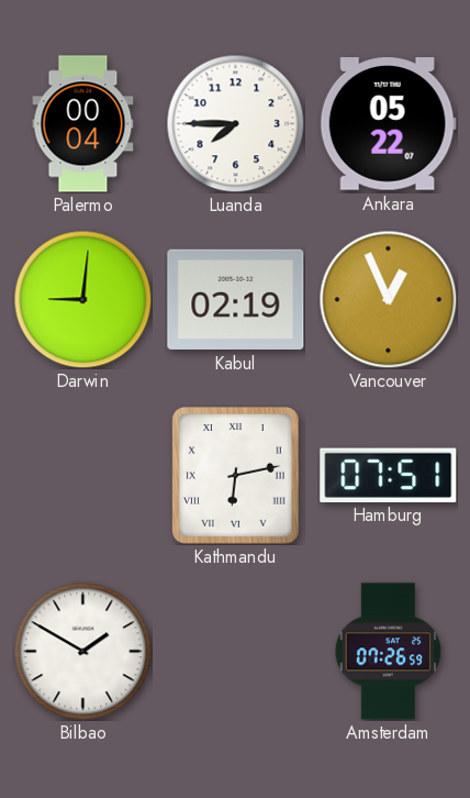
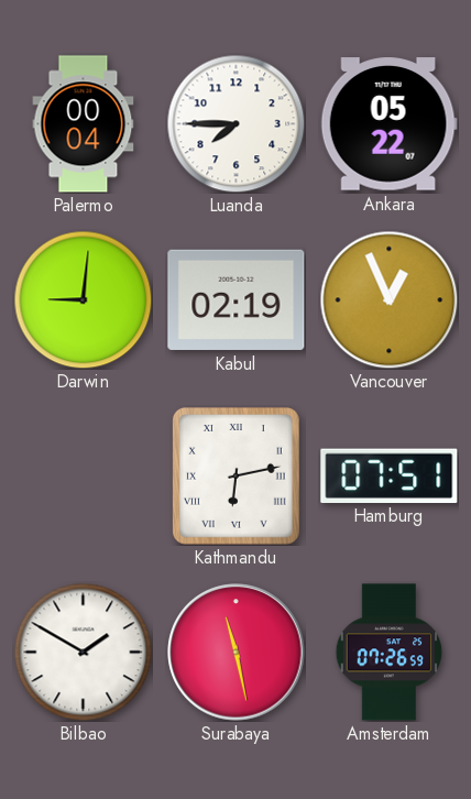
Surabaya: none -> 11:28 (237, 653)
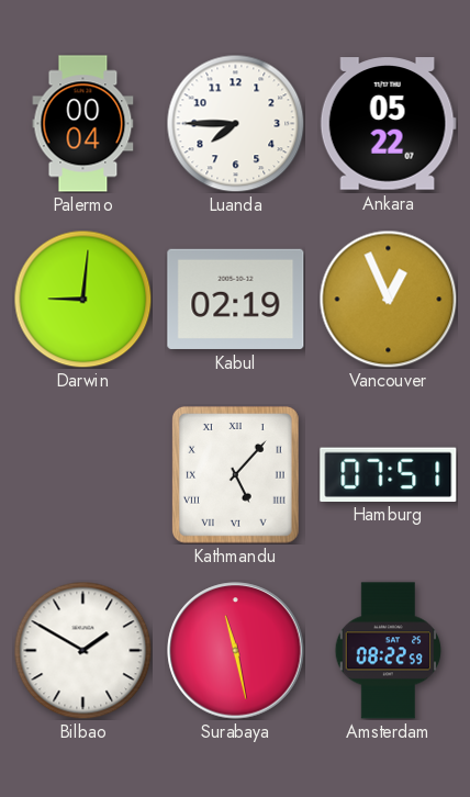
Kathmandu: 6:13 -> 5:07 (235, 474)
Amsterdam: 07:26 -> 08:22 (389, 651)
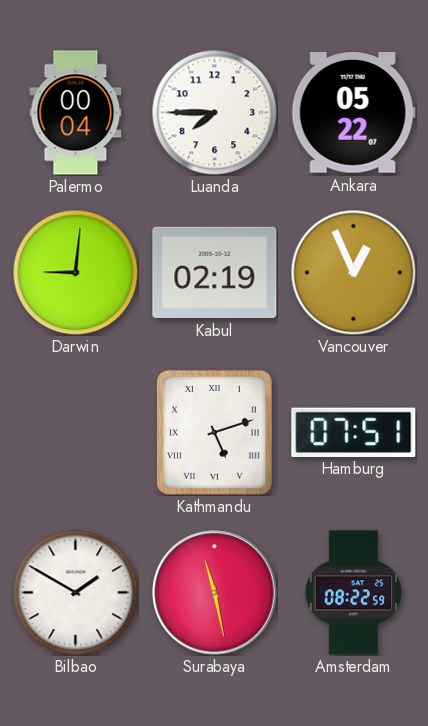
Kathmandu: 5:07 -> 5:12 (214, 432)
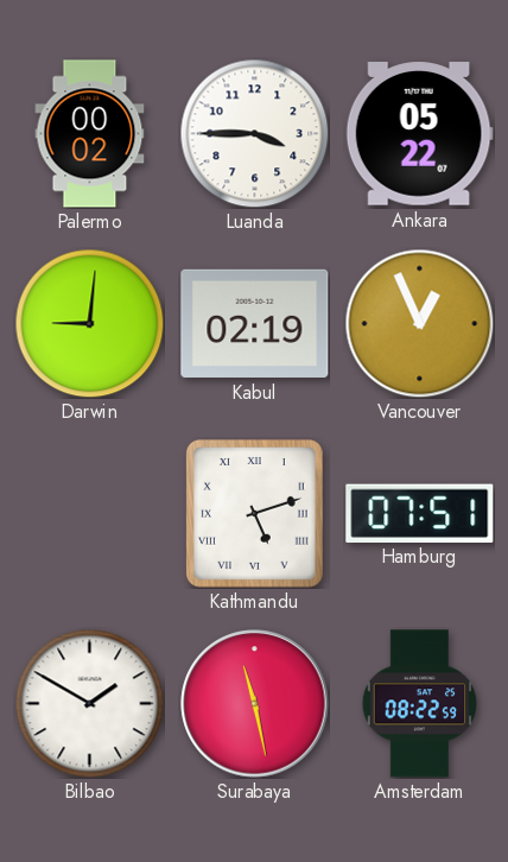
Palermo: 00:04 -> 00:02 (90, 134)
Luanda: 7:45 -> 3:45 (254, 133)
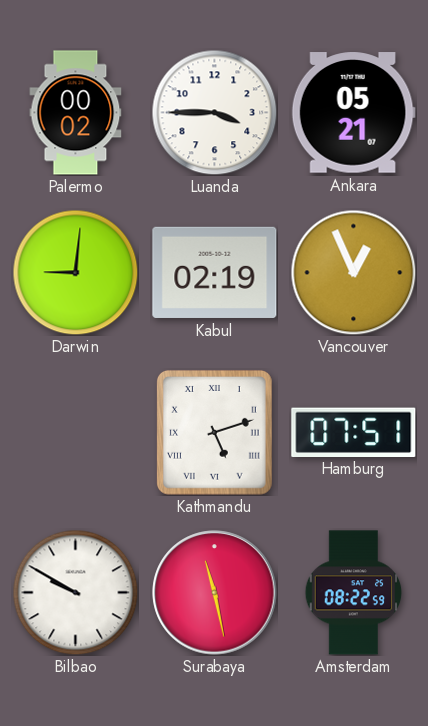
Ankara: 05:22 -> 05:21 (353, 113)
Bilbao: 1:50 -> 9:50 (75, 592)
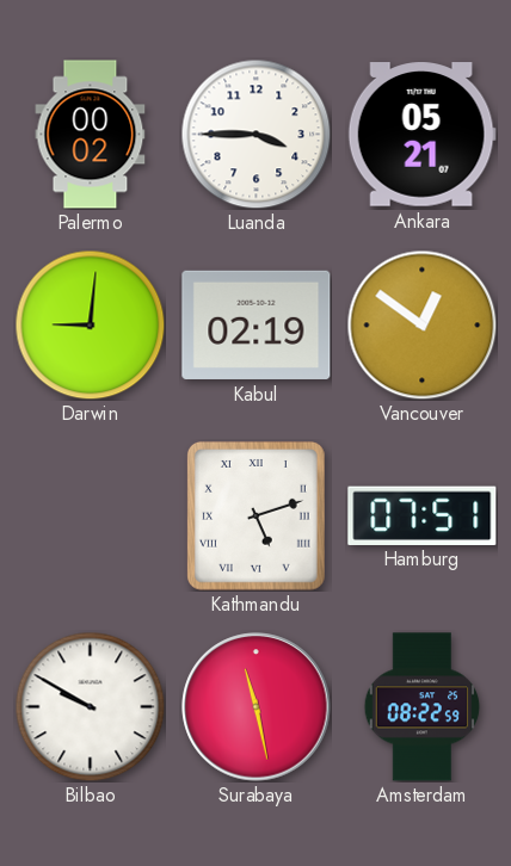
Vancouver: 12:56 -> 12:51 (421, 324)
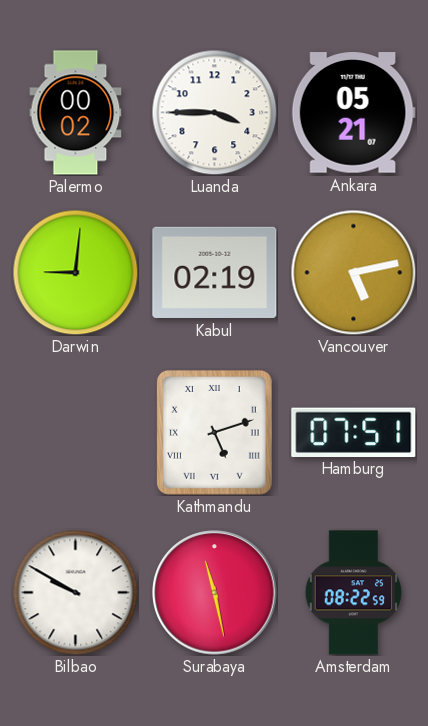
Vancouver: 12:51 -> 5:13 (353, 272)
